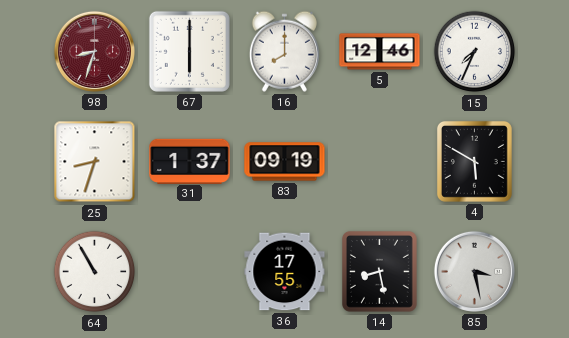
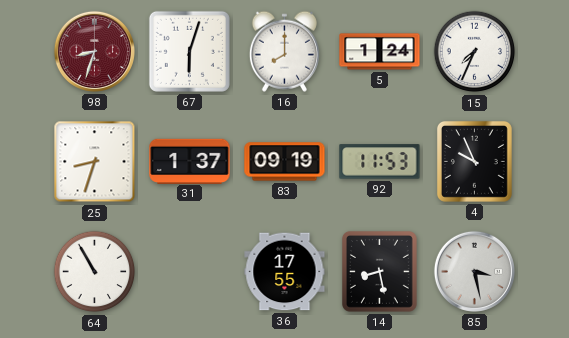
67: 6:00 -> 6:03 (189, 51)
5: 12:46 -> 1:24 (380, 52)
92: none -> 11:53 (380, 162)
4: 5:50 -> 9:56 (474, 161)
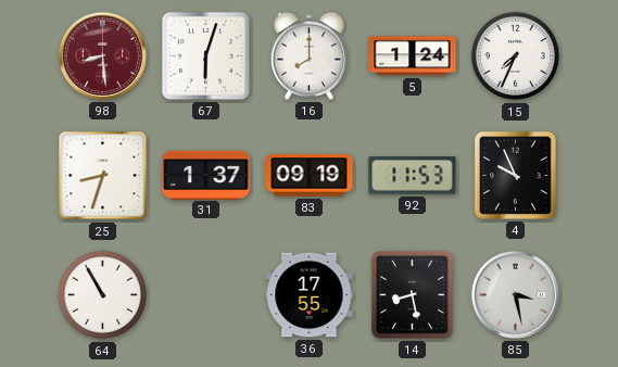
98: 8:33 -> 8:29 (102, 55)
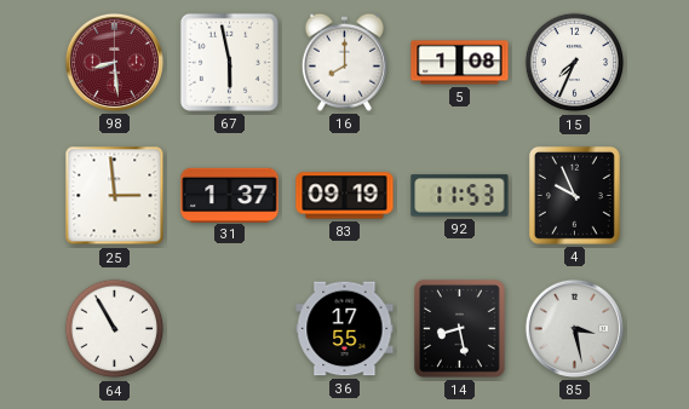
67: 6:03 -> 5:58 (229, 62)
5: 1:24 -> 1:08 (460, 63)
25: 8:33 -> 2:59 (115, 196)
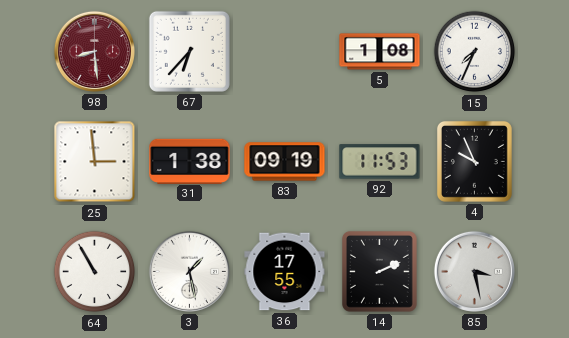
67: 5:58 -> 6:37 (189, 51)
16: 8:00 -> none (344, 62)
31: 1:37 -> 1:38 (190, 161)
3: none -> 1:28 (189, 271)
14: 8:28 -> 2:11 (379, 271)
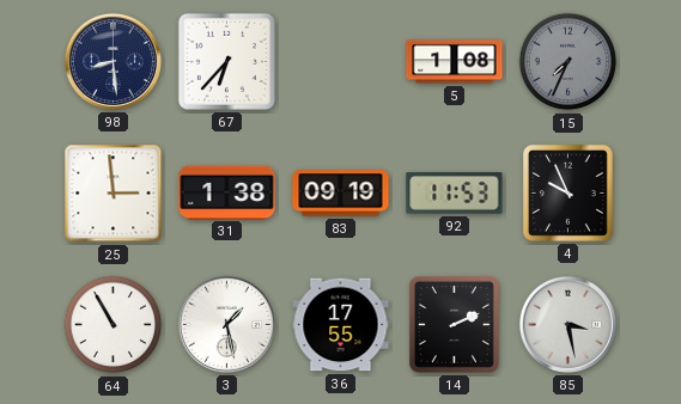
98 dial: burgundy -> navy (113, 61)
15 dial: white -> grey (568, 62)
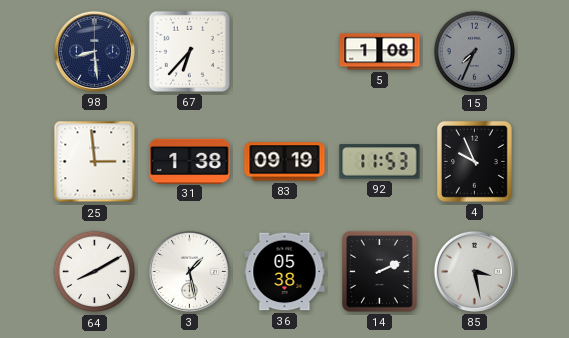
64: 10:55 -> 8:10 (95, 272)
36: 17:55 -> 05:38 (285, 272)
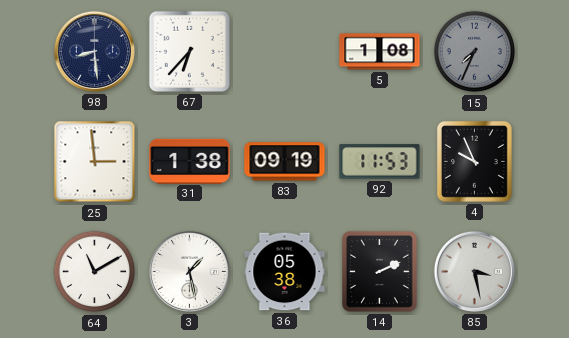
64: 8:10 -> 11:10 (95, 272)
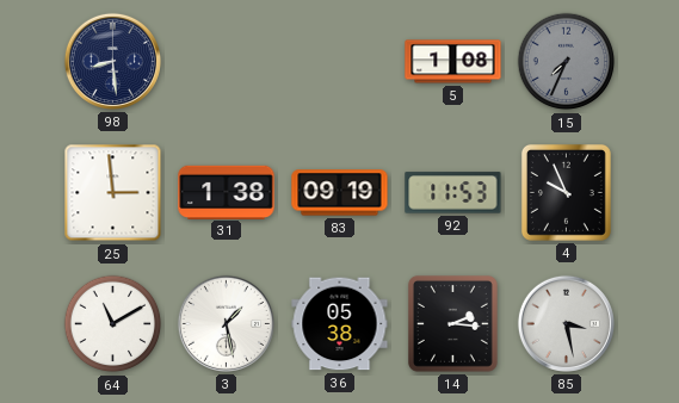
67: 6:37 -> none (189, 51)
14: 2:11 -> 2:16 (452, 323)
